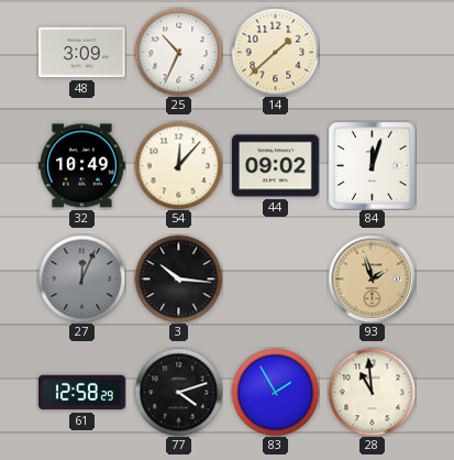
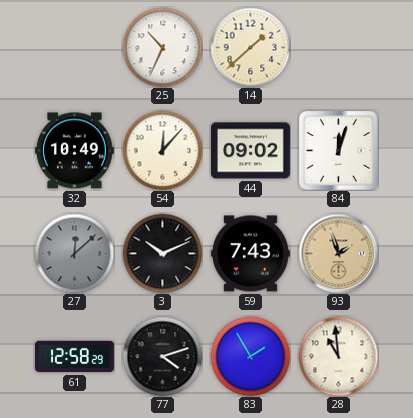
48: 3:09 -> none (82, 53)
27: 12:04 -> 12:08 (74, 253)
3: 10:16 -> 10:11 (162, 253)
59: none -> 7:43 (250, 254)
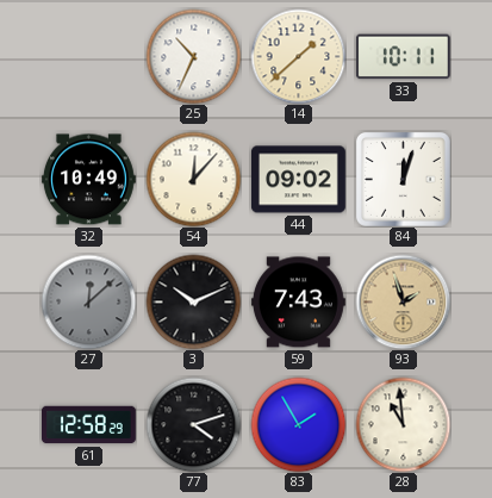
33: none -> 10:11 (403, 57)
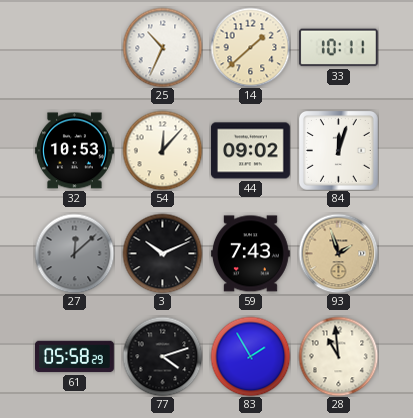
32: 10:49 -> 10:53 (74, 151)
61: 12:58 -> 05:58 (75, 357)
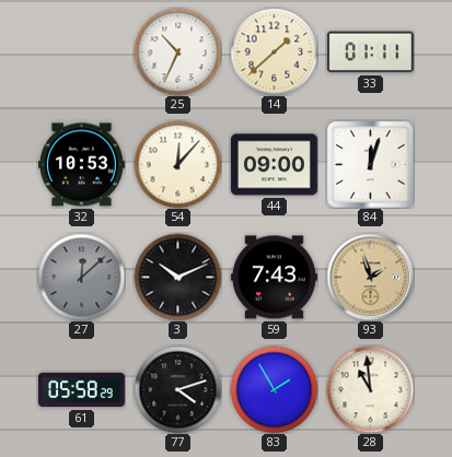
33: 10:11 -> 01:11 (370, 52)
44: 09:02 -> 09:00 (274, 165)
